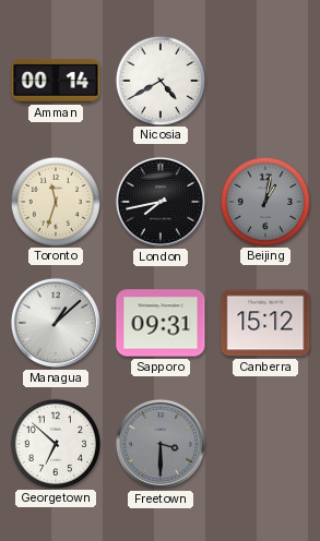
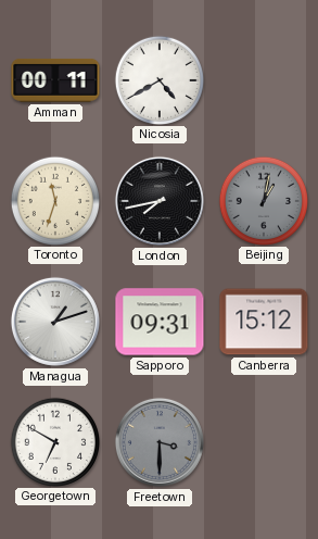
Amman: 00:14 -> 00:11 (55, 80)
Managua: 1:08 -> 1:12 (55, 322)
Georgetown: 6:52 -> 6:50 (54, 441)
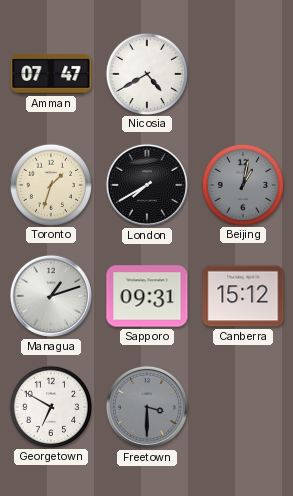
Amman: 00:11 -> 07:47 (51, 74)
Toronto: 11:33 -> 1:33 (50, 184)
London: 7:43 -> 7:40 (147, 185)
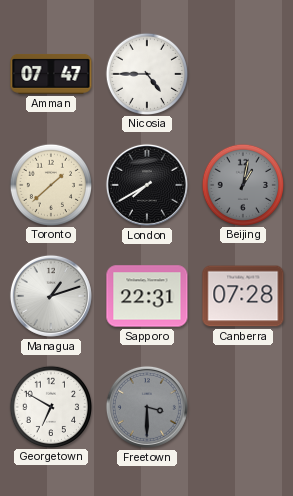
Nicosia: 4:40 -> 4:45 (146, 73)
Toronto: 1:33 -> 1:38 (50, 184)
Sapporo: 09:31 -> 22:31 (147, 296)
Canberra: 15:12 -> 07:28 (243, 296)
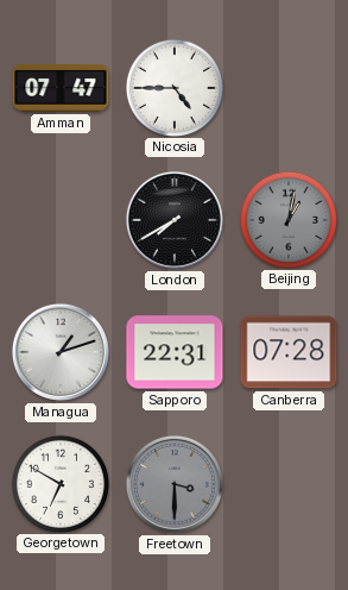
Toronto: 1:38 -> none (50, 184)
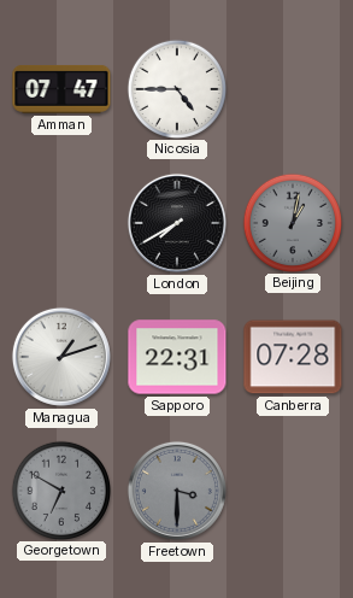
Georgetown dial: white -> grey (60, 489)
